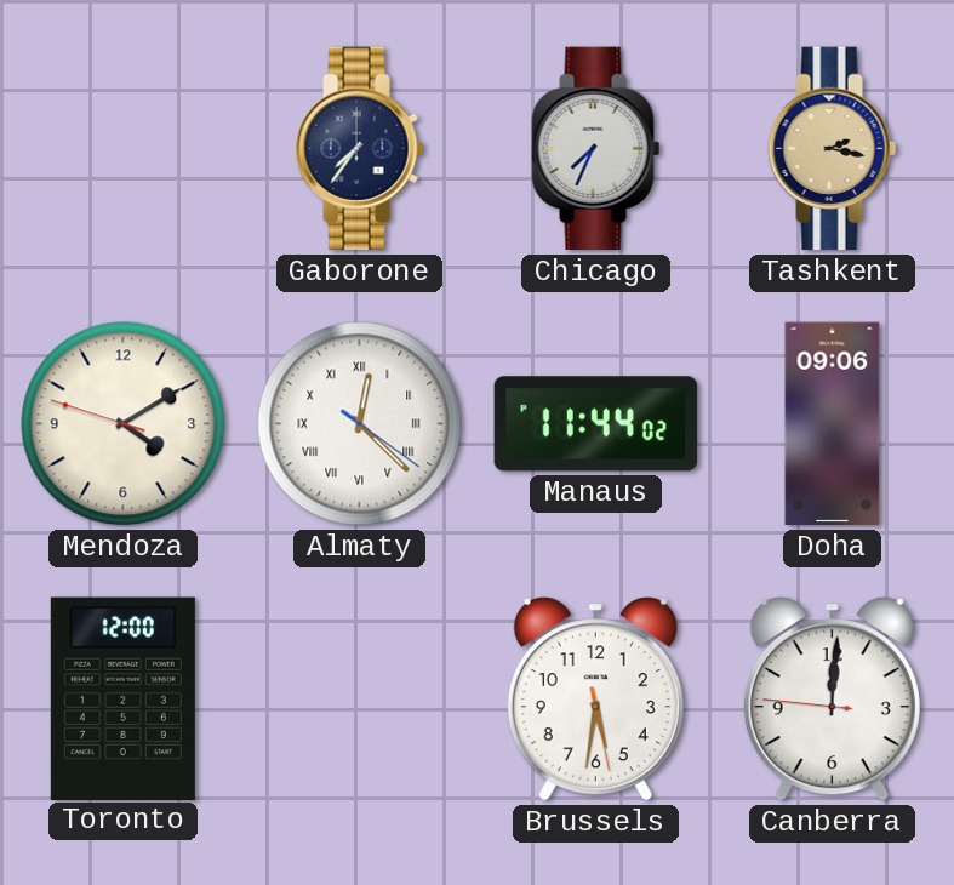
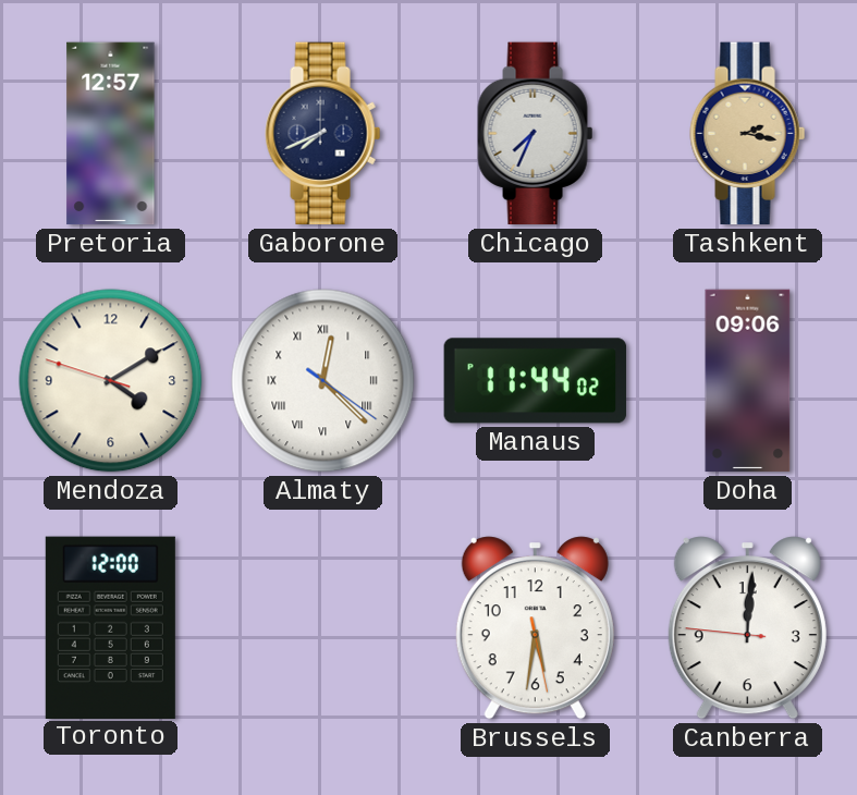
Pretoria: none -> 12:57 (111, 134)
Gaborone: 7:36 -> 7:41 (323, 134)
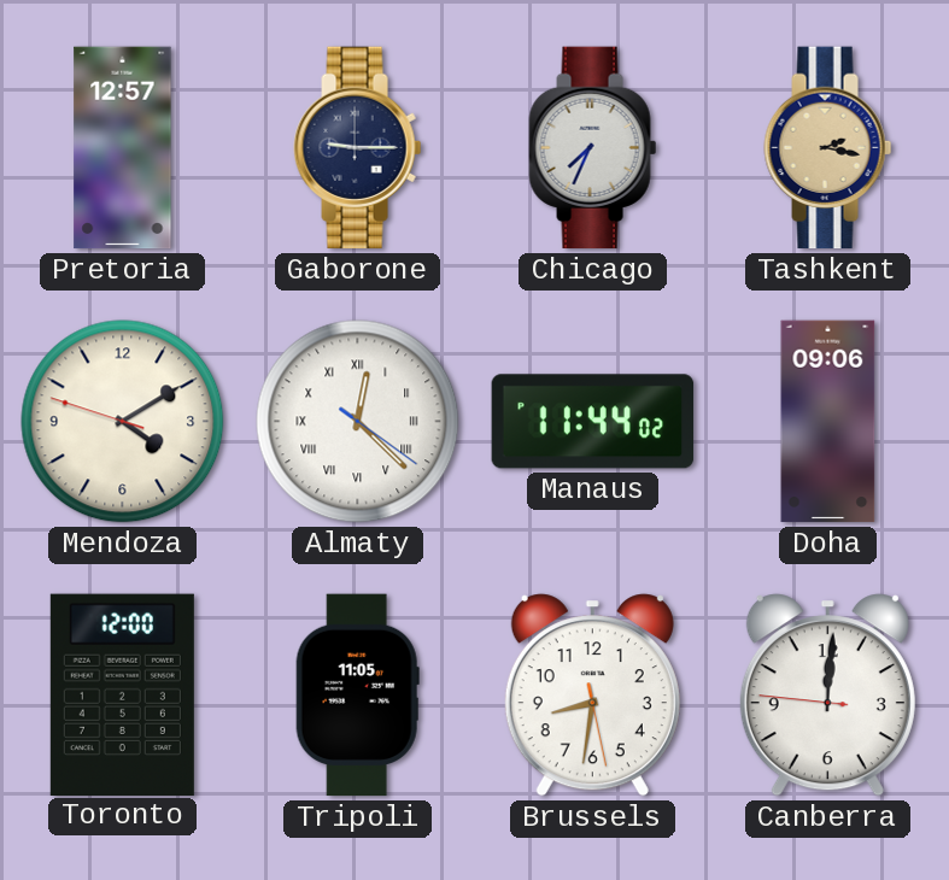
Gaborone: 7:41 -> 9:15 (358, 148)
Tripoli: none -> 11:05 (357, 696)
Brussels: 5:31 -> 8:31 (592, 696)
